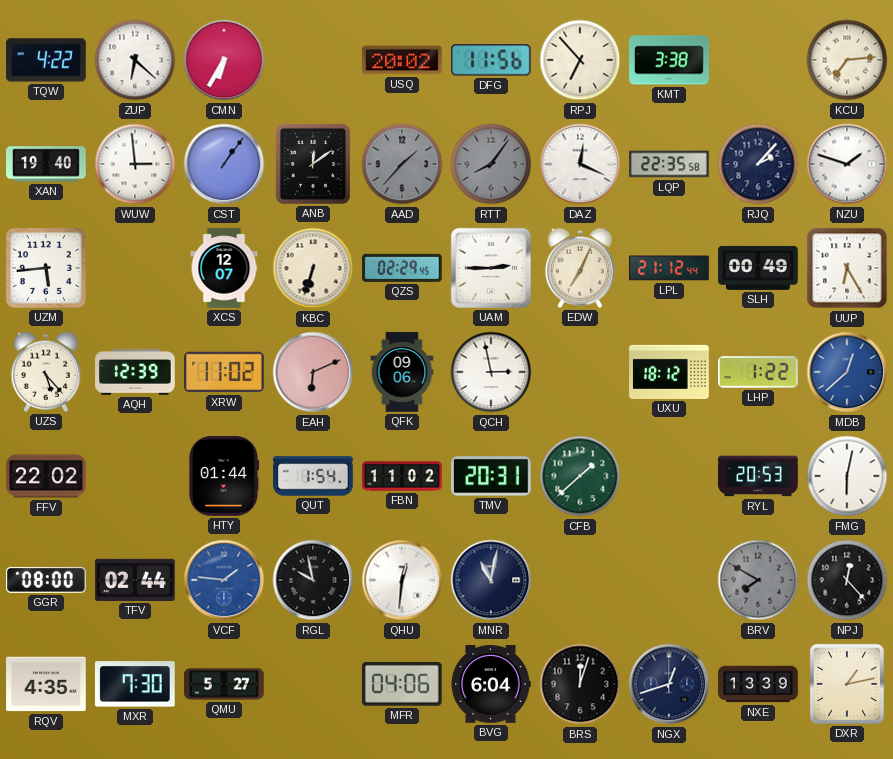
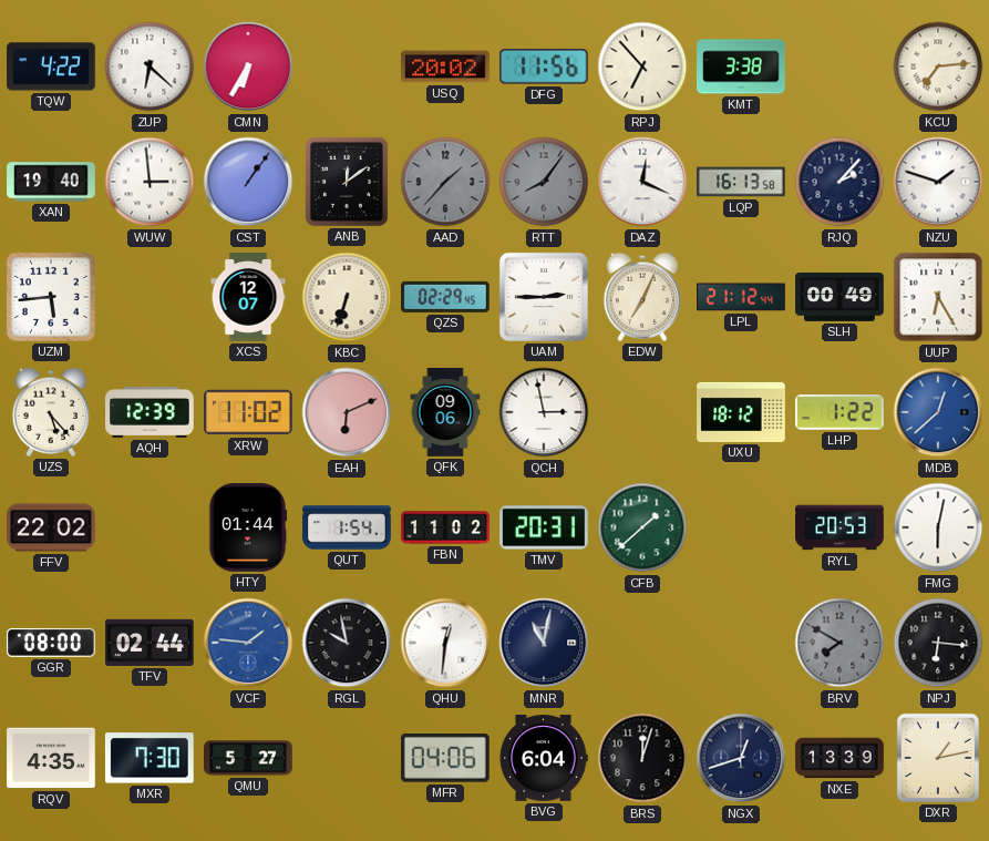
LQP: 22:35 -> 16:13 (741, 182)
NPJ: 12:23 -> 6:16 (938, 643)
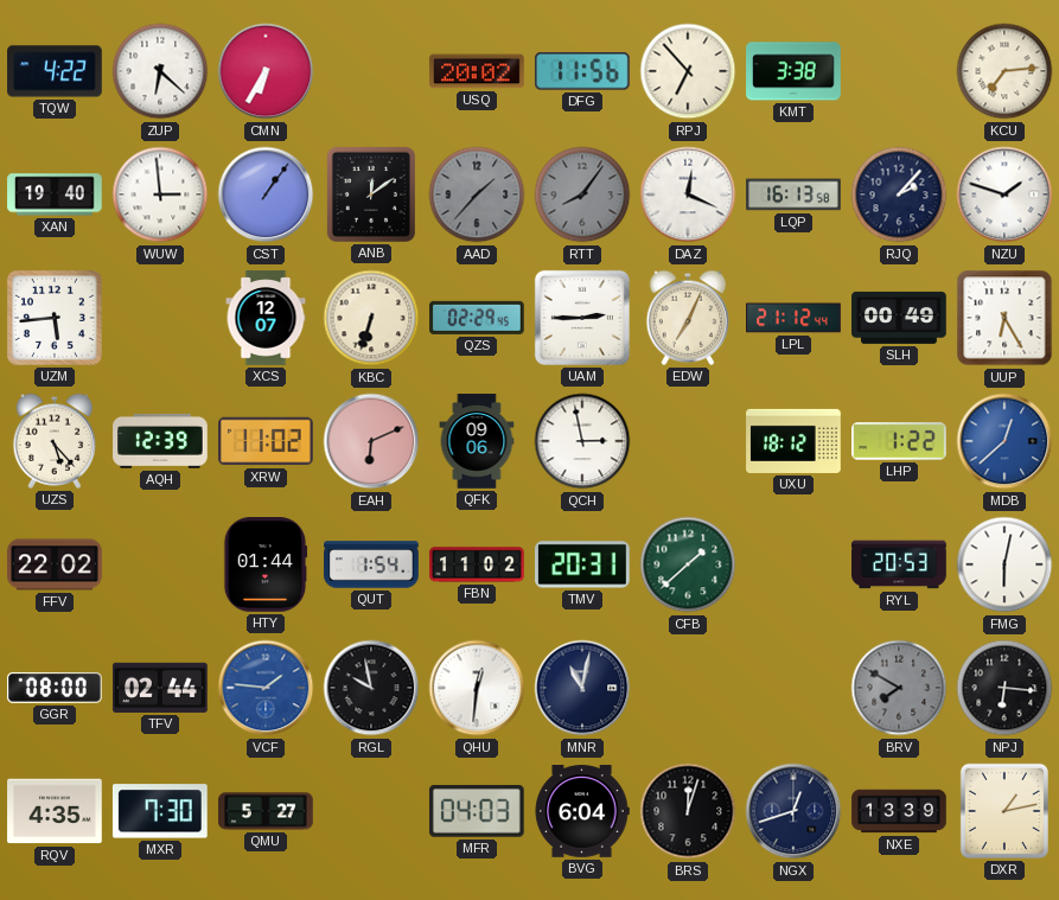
MFR: 04:06 -> 04:03 (477, 812)
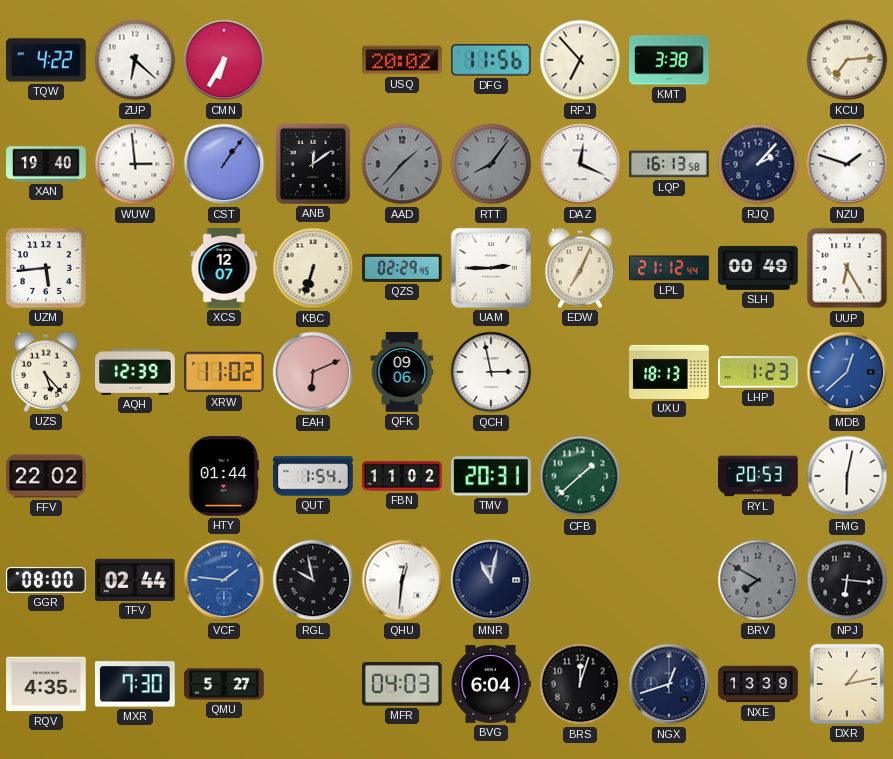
UXU: 18:12 -> 18:13 (669, 372)
LHP: 1:22 -> 1:23 (758, 372)
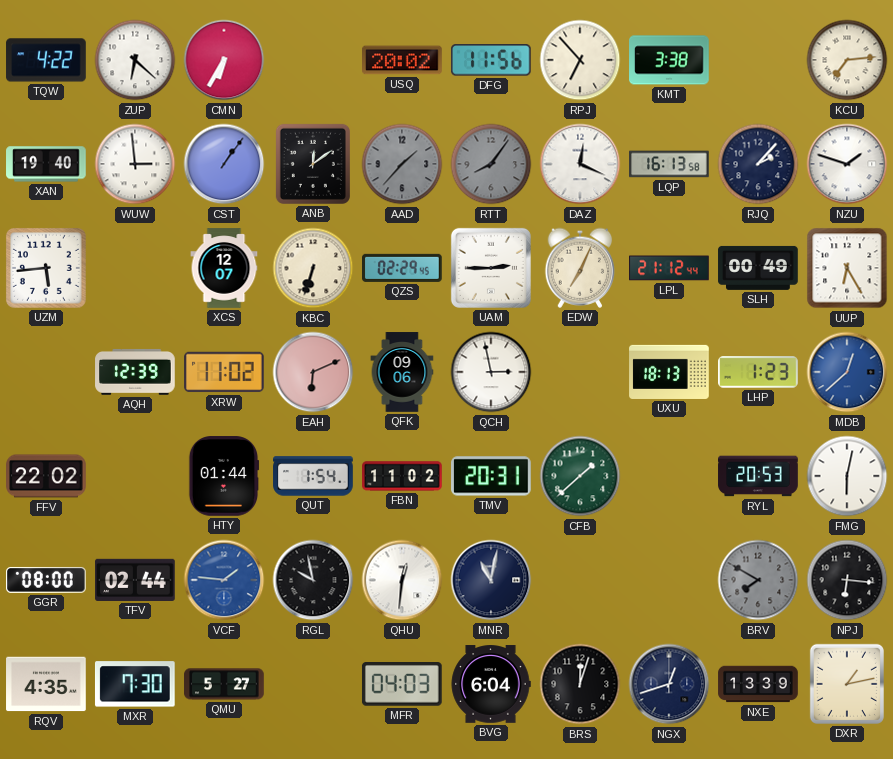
UZS: 5:23 -> none (46, 372)
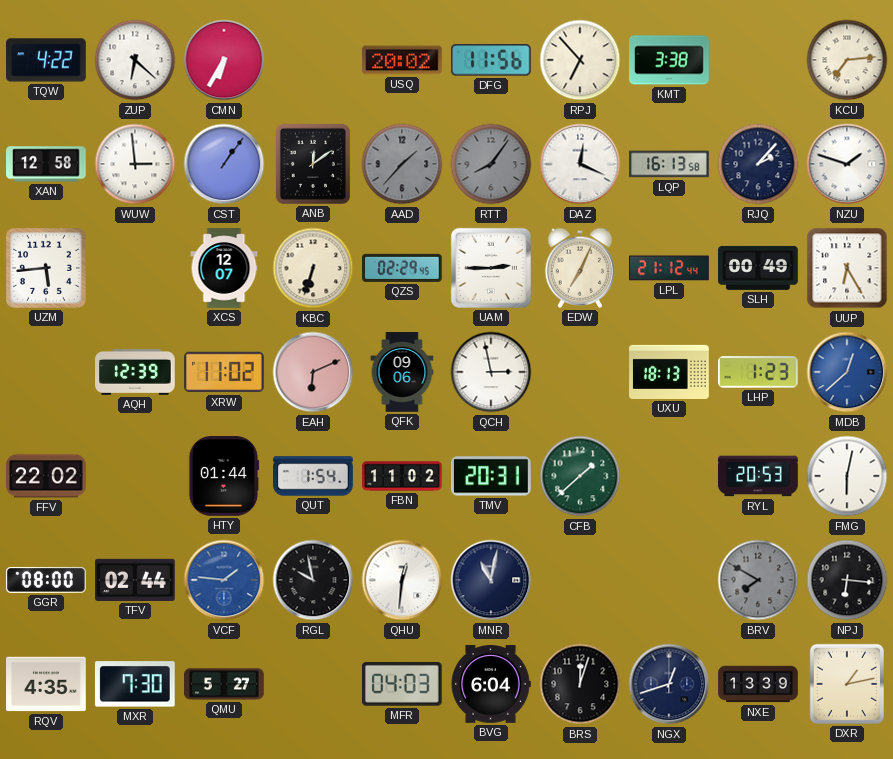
XAN: 19:40 -> 12:58 (46, 164)
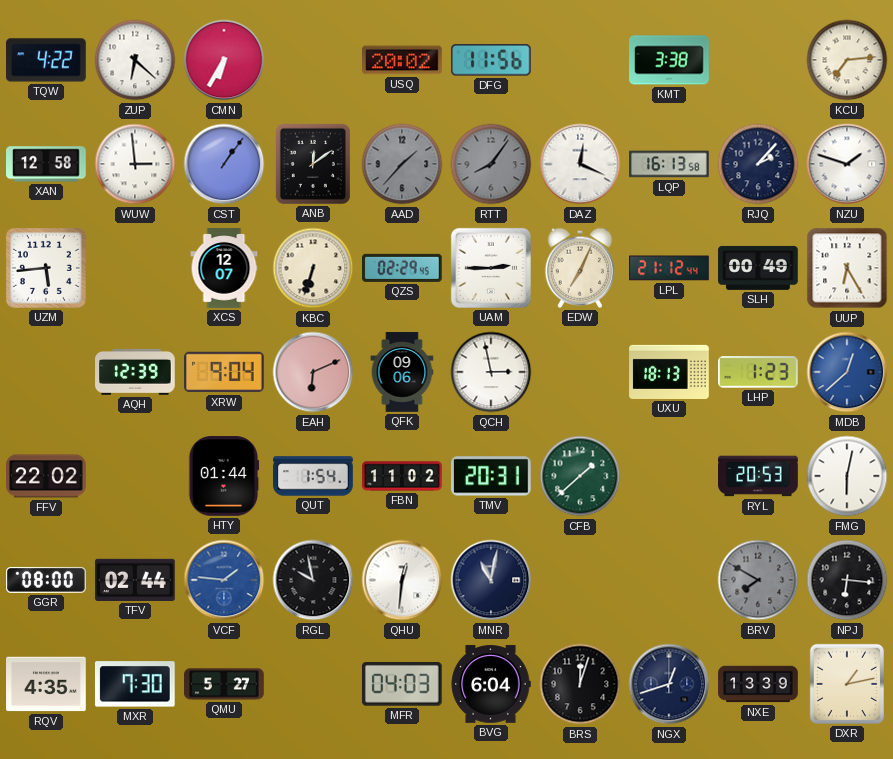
RPJ: 6:53 -> none (580, 60)
XRW: 11:02 -> 9:04 (224, 372)
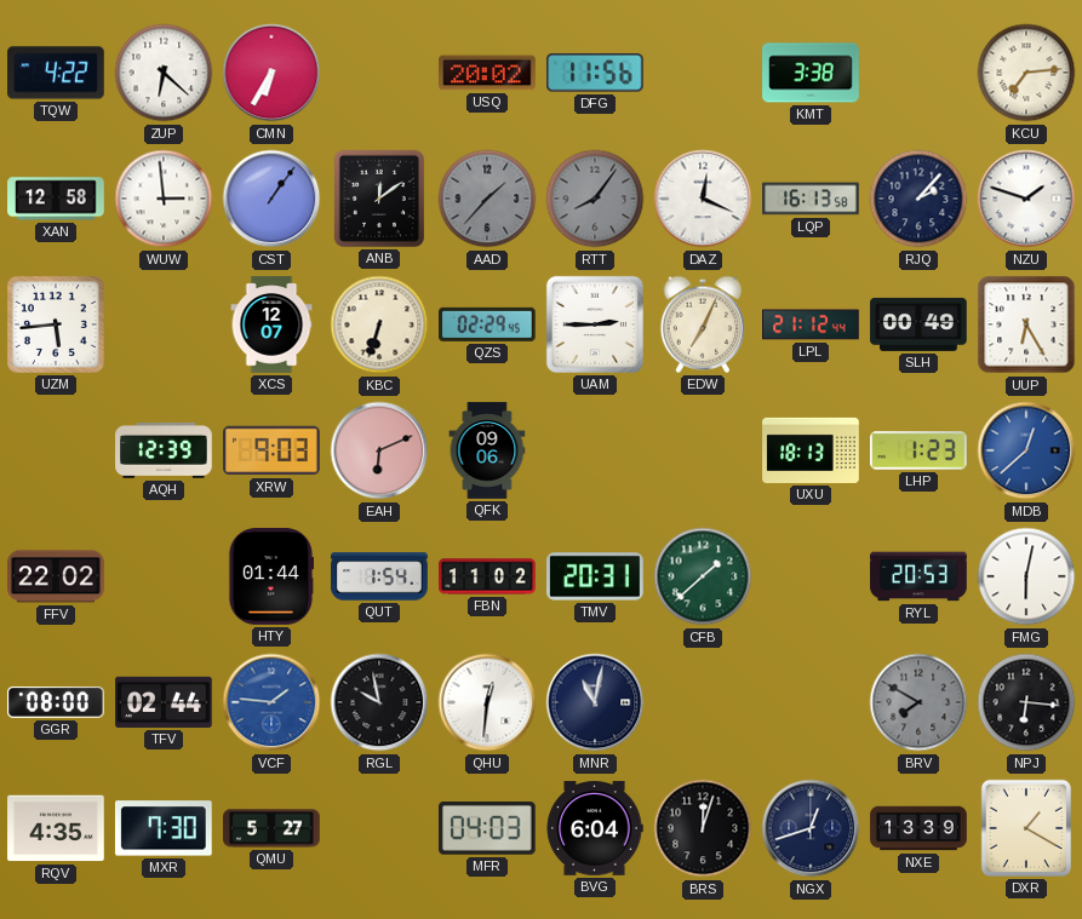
XRW: 9:04 -> 9:03 (271, 450)
QCH: 2:58 -> none (491, 372)
DXR: 1:13 -> 1:20 (1026, 828)
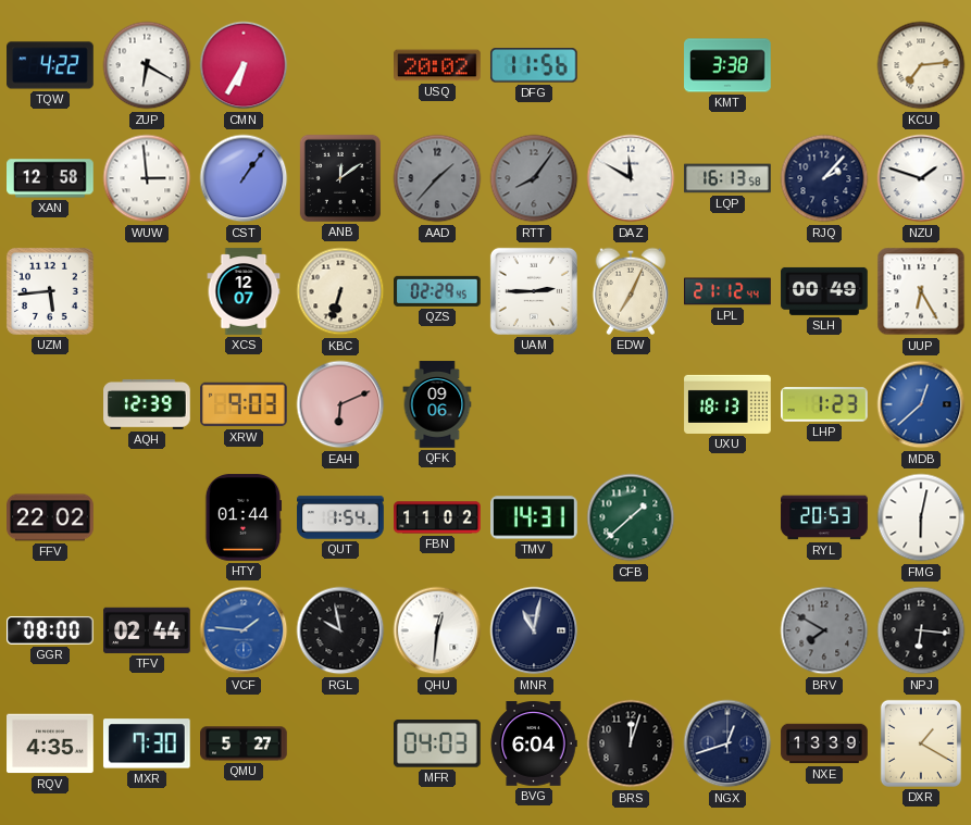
ZUP: 6:22 -> 6:20 (147, 65)
DAZ: 12:19 -> 11:50 (631, 178)
TMV: 20:31 -> 14:31 (534, 517)
